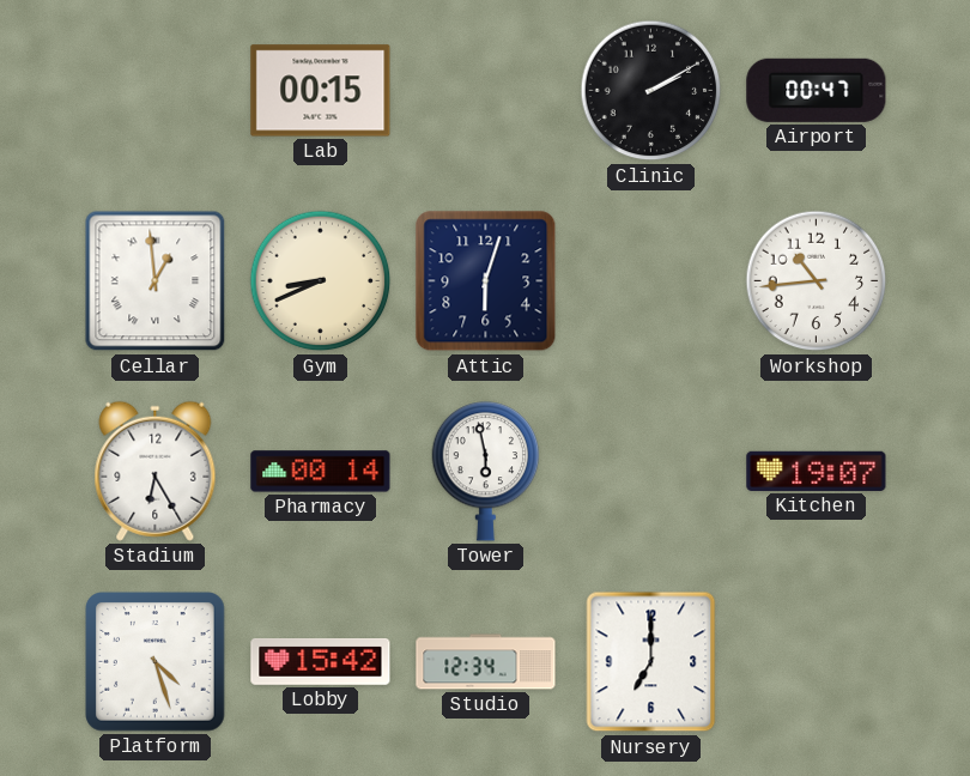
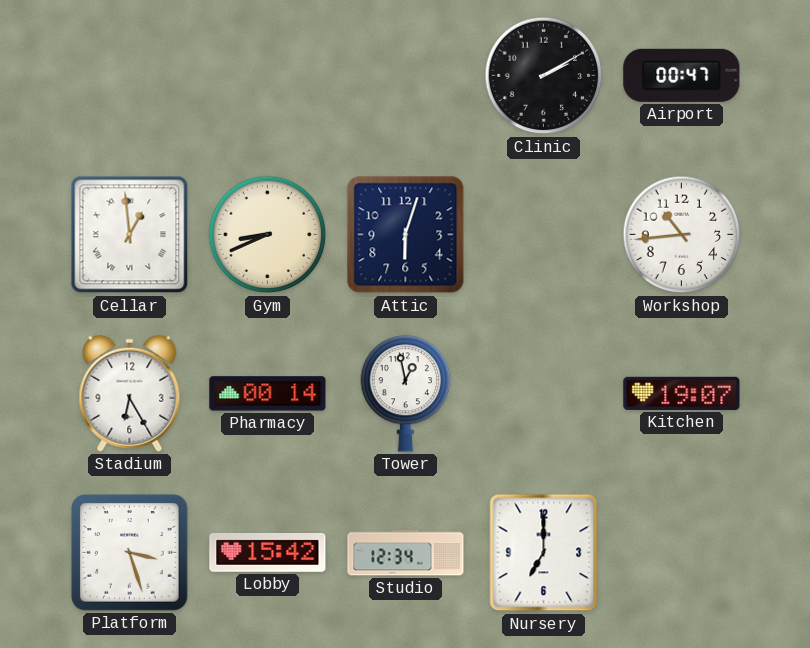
Lab: 00:15 -> none (321, 91)
Tower: 5:58 -> 12:58 (406, 394)
Platform: 4:27 -> 3:27 (130, 553)
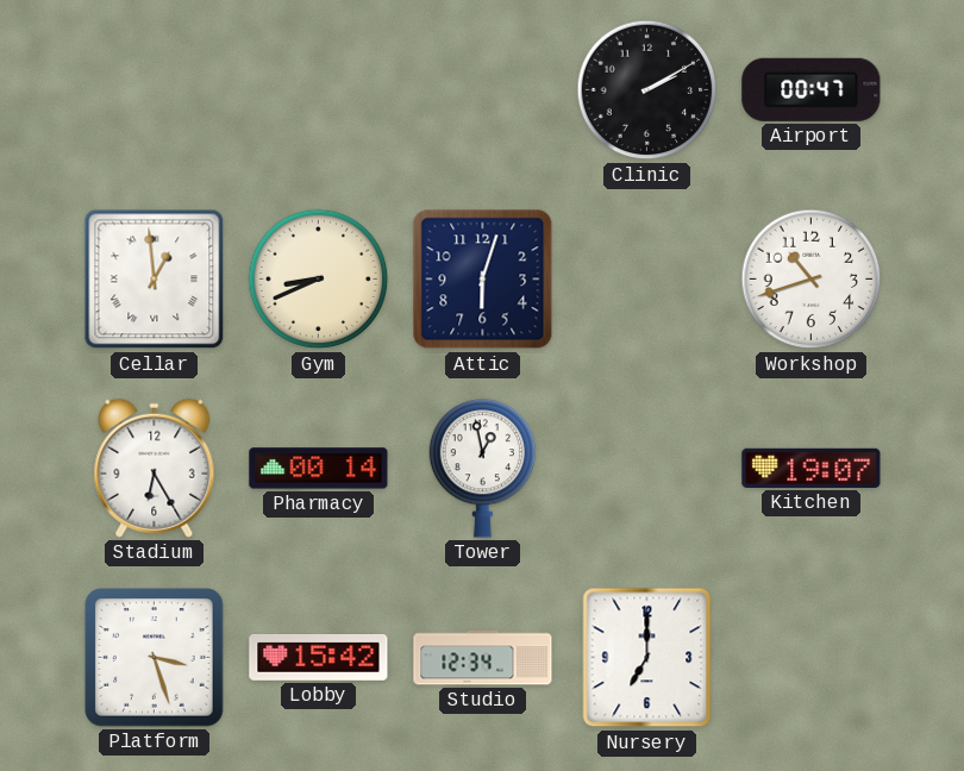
Workshop: 10:44 -> 10:42 (812, 280)
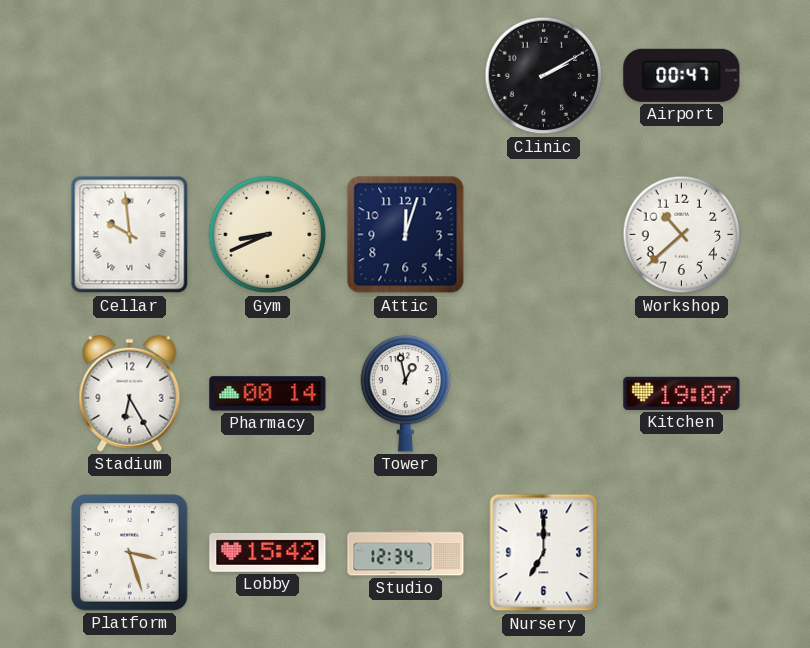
Cellar: 12:59 -> 9:59 (130, 235)
Attic: 6:03 -> 12:03 (406, 235)
Workshop: 10:42 -> 10:38 (682, 235)
